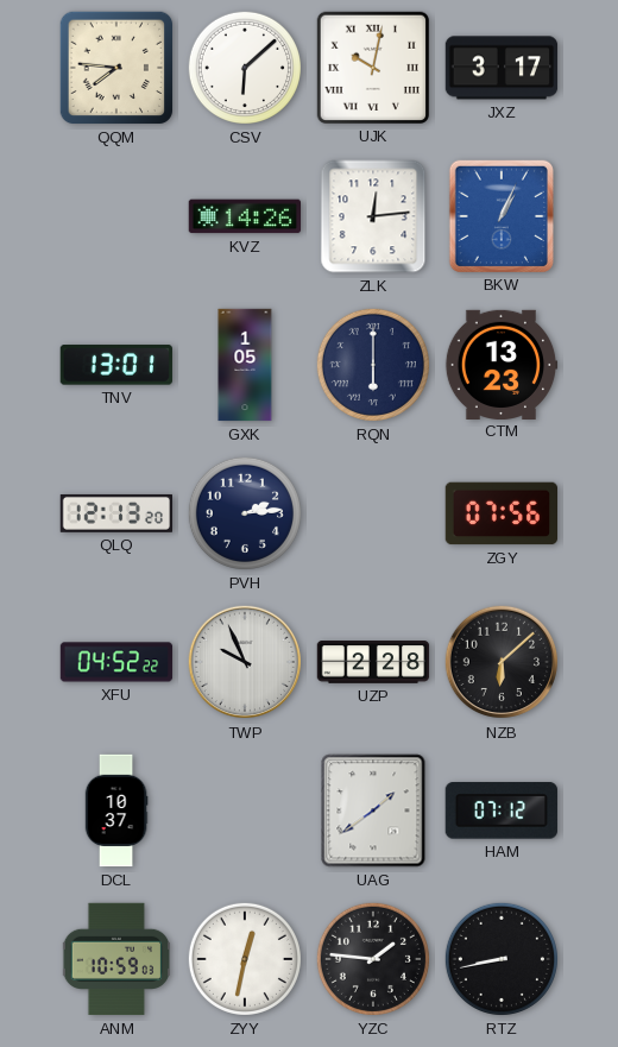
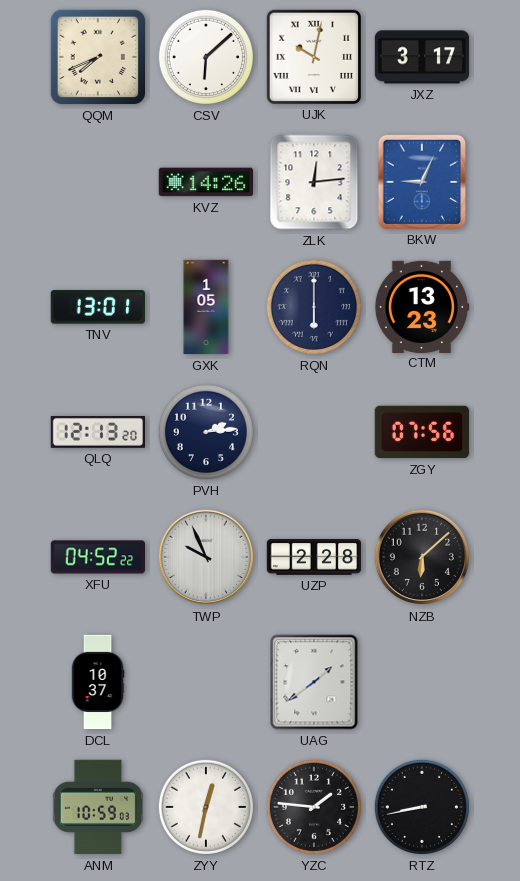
QQM: 7:46 -> 7:41 (98, 57)
BKW: 1:04 -> 9:04 (421, 181)
HAM: 07:12 -> none (502, 811)
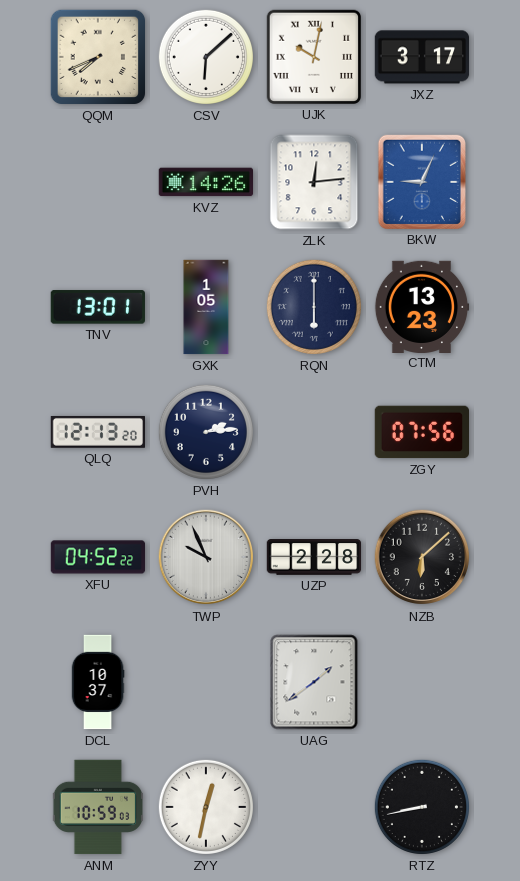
YZC: 1:46 -> none (314, 807)
